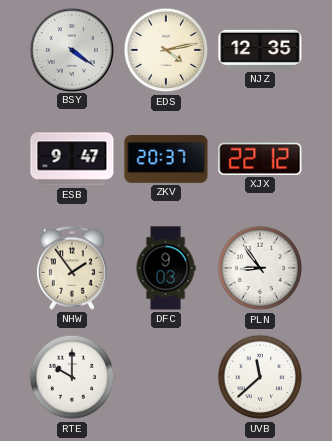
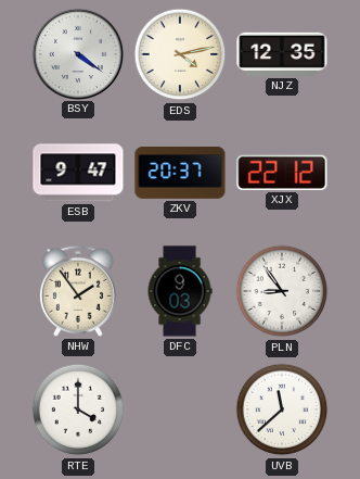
RTE: 10:00 -> 4:00 (78, 409)
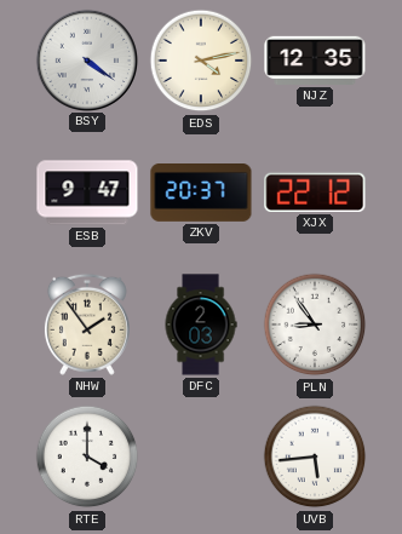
DFC: 9:03 -> 2:03 (201, 325)
UVB: 11:38 -> 5:44 (315, 457)
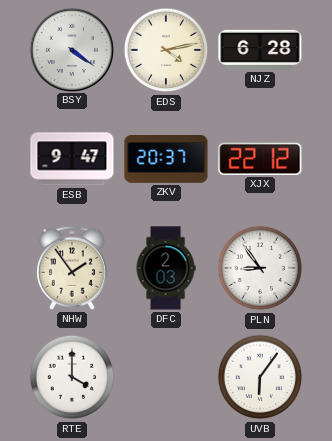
NJZ: 12:35 -> 6:28 (260, 50)
UVB: 5:44 -> 6:06 (260, 377)
